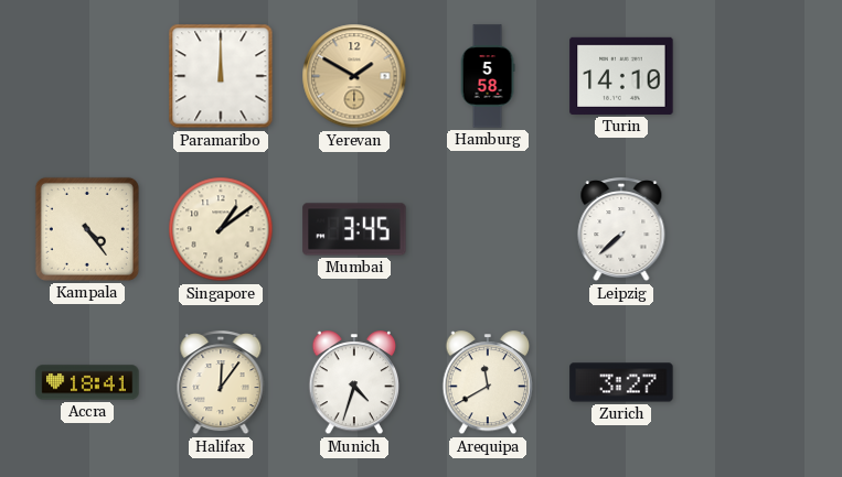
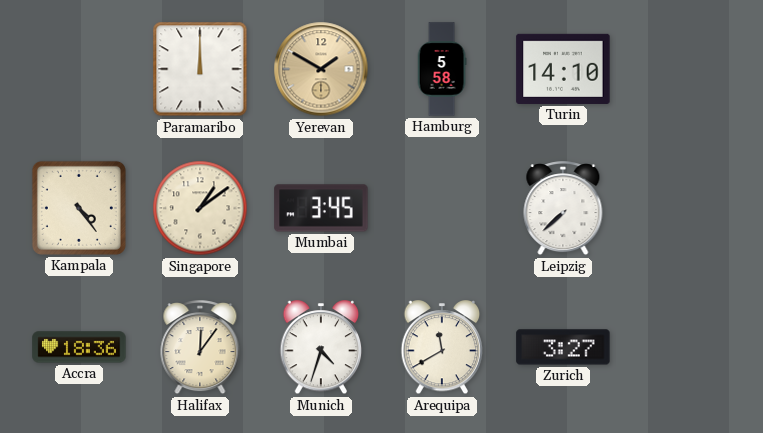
Accra: 18:41 -> 18:36 (79, 347)
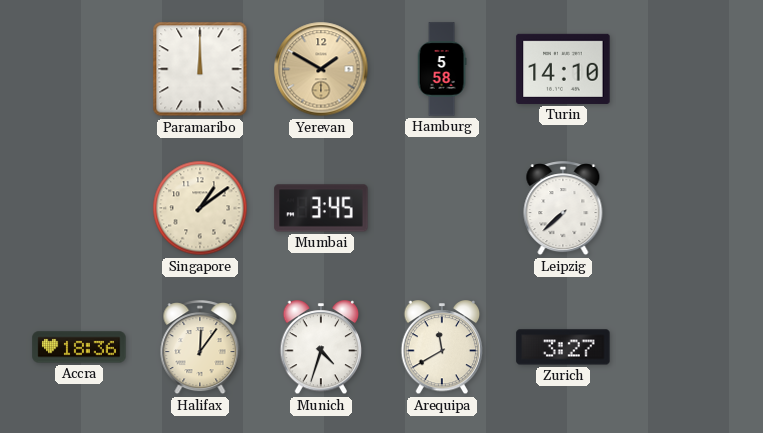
Kampala: 4:24 -> none (79, 208)
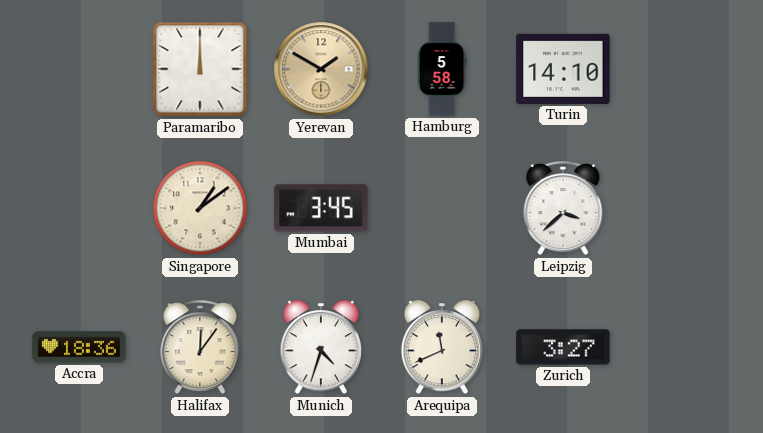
Leipzig: 7:38 -> 3:38 (563, 209)
Arequipa: 11:40 -> 11:41 (442, 348)
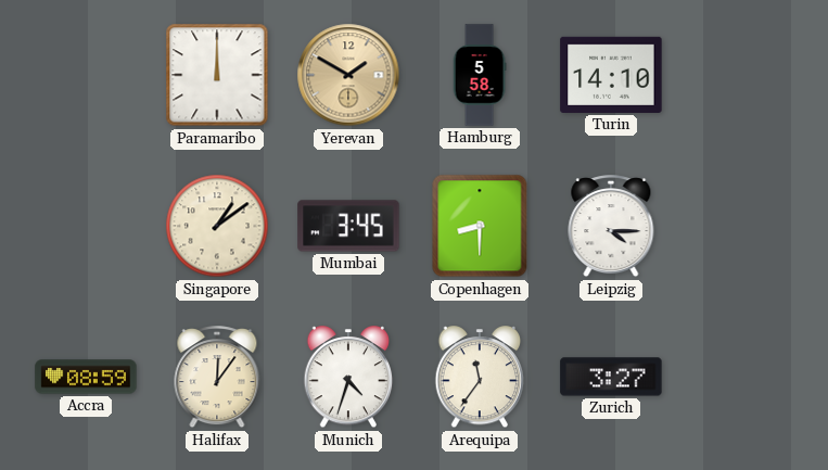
Copenhagen: none -> 8:30 (480, 226)
Leipzig: 3:38 -> 4:15 (611, 227)
Accra: 18:36 -> 08:59 (86, 377)
Arequipa: 11:41 -> 11:36 (480, 378)
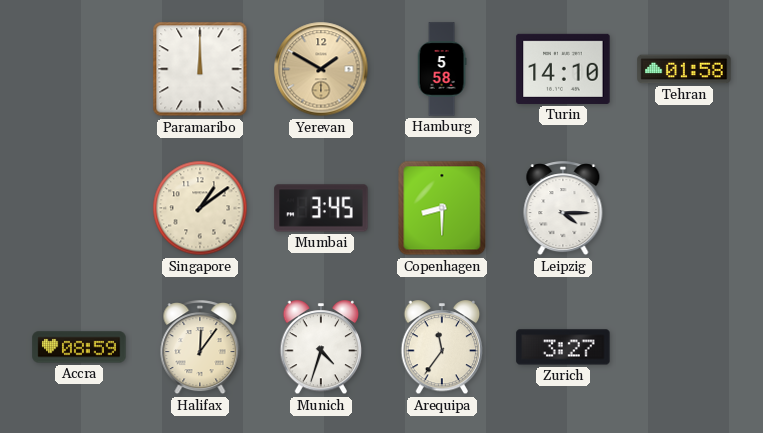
Tehran: none -> 01:58 (684, 69)
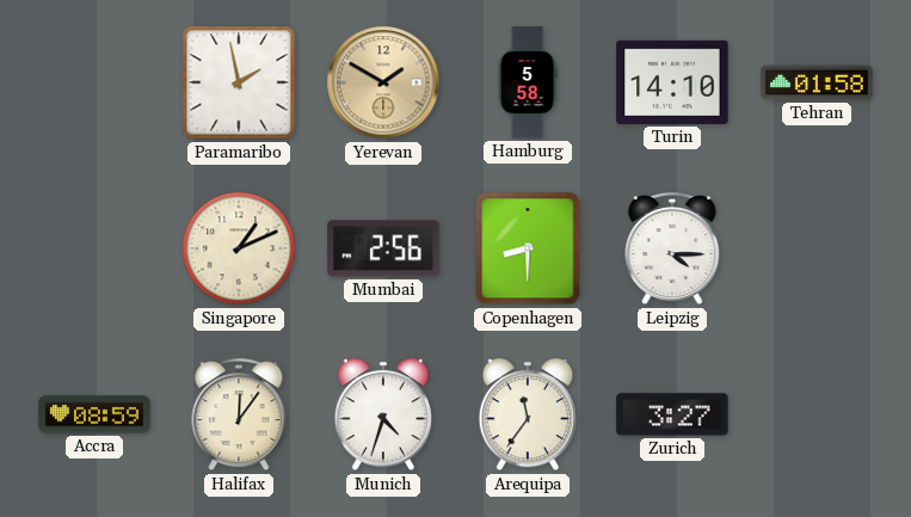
Paramaribo: 12:00 -> 1:58 (239, 82)
Singapore: 1:09 -> 1:11 (239, 248)
Mumbai: 3:45 -> 2:56 (383, 248)
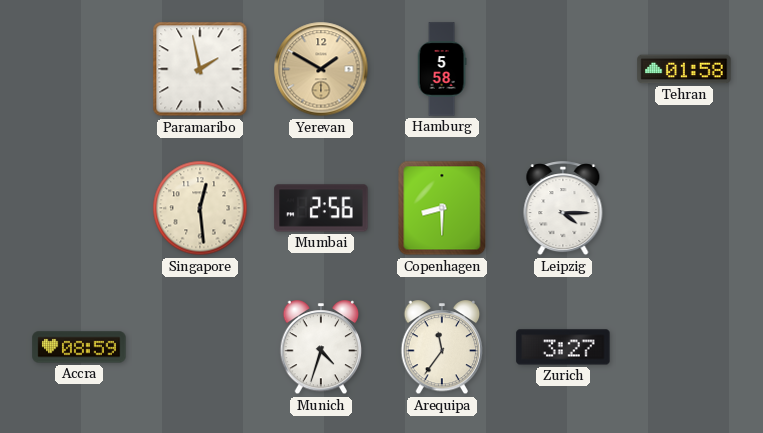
Turin: 14:10 -> none (672, 82)
Singapore: 1:11 -> 12:29 (200, 208)
Halifax: 12:06 -> none (239, 416)
